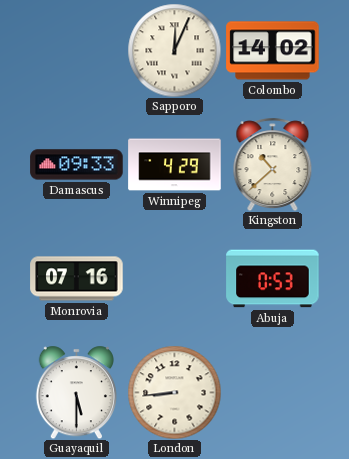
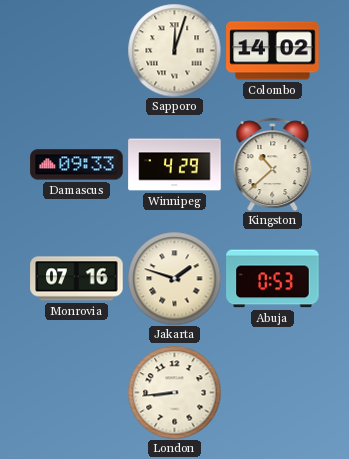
Sapporo: 12:04 -> 12:03 (174, 50)
Jakarta: none -> 1:48 (174, 278)
Guayaquil: 5:30 -> none (76, 392)
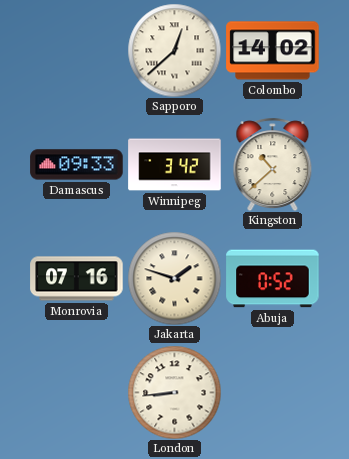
Sapporo: 12:03 -> 12:38 (174, 50)
Winnipeg: 4:29 -> 3:42 (175, 165)
Abuja: 0:53 -> 0:52 (273, 279)
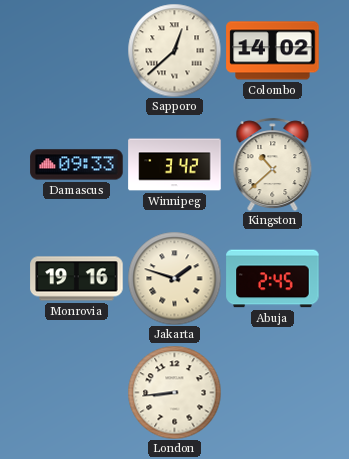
Monrovia: 07:16 -> 19:16 (77, 279)
Abuja: 0:52 -> 2:45 (273, 279)
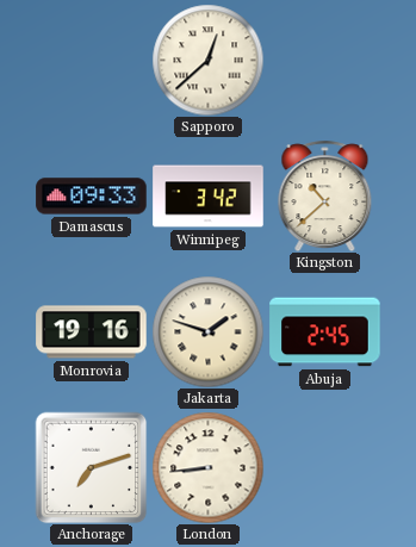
Colombo: 14:02 -> none (273, 51)
Anchorage: none -> 7:12 (91, 467)
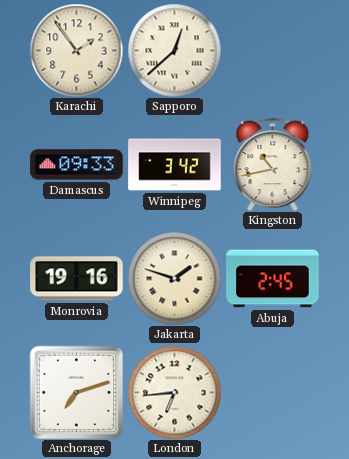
Karachi: none -> 1:54 (76, 50)
Kingston: 10:38 -> 10:43 (273, 164)
London: 8:44 -> 6:44 (174, 392)
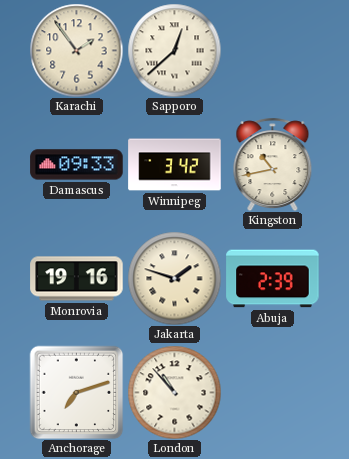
Abuja: 2:45 -> 2:39 (273, 279)
London: 6:44 -> 10:53 (174, 392)
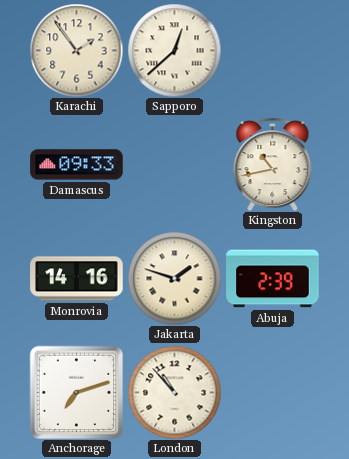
Winnipeg: 3:42 -> none (175, 165)
Monrovia: 19:16 -> 14:16 (77, 279)
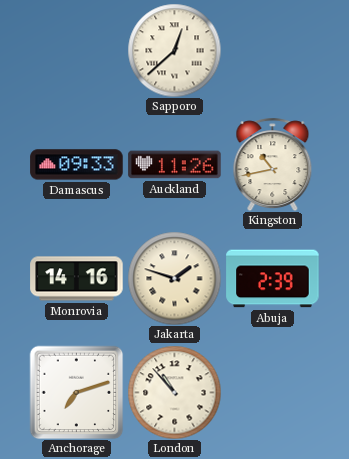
Karachi: 1:54 -> none (76, 50)
Auckland: none -> 11:26 (175, 165)
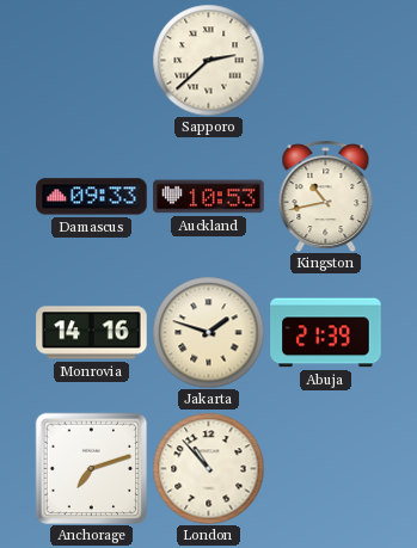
Sapporo: 12:38 -> 2:38 (208, 60)
Auckland: 11:26 -> 10:53 (209, 197)
Abuja: 2:39 -> 21:39 (326, 333)
